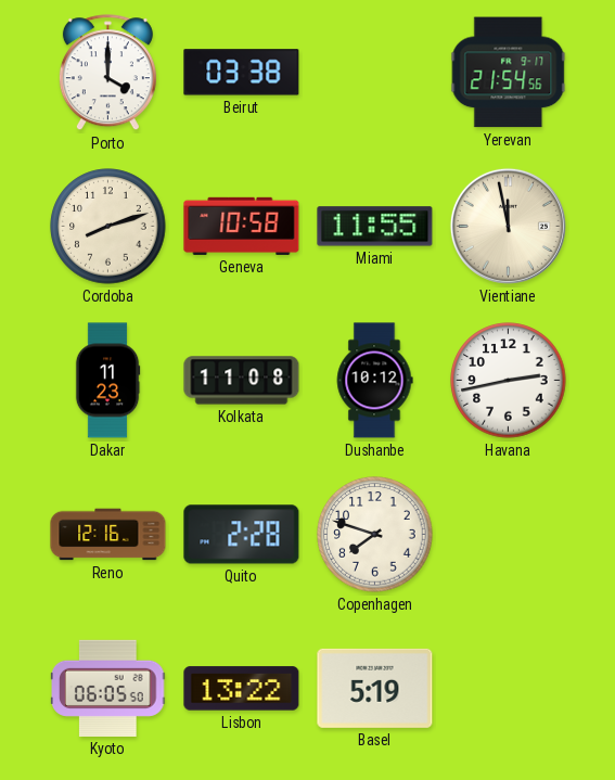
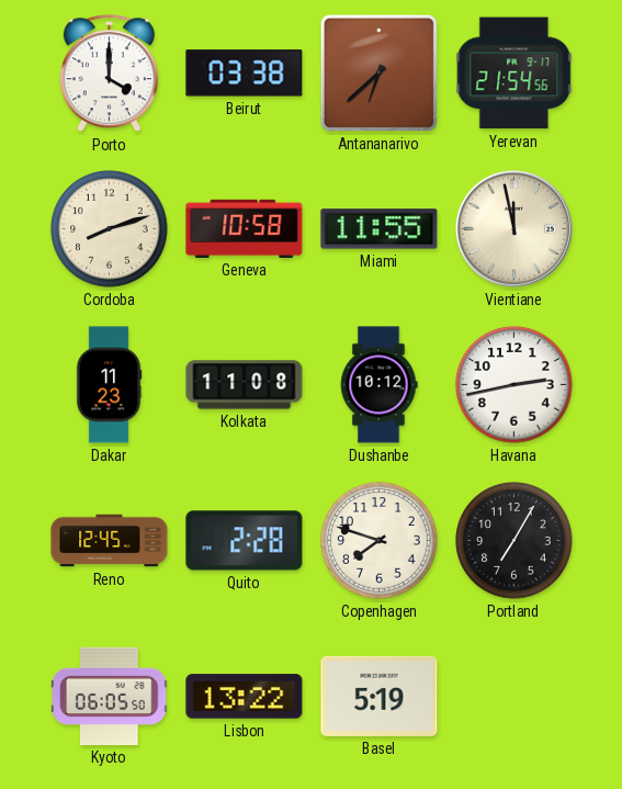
Antananarivo: none -> 6:38 (378, 72)
Reno: 12:16 -> 12:45 (110, 541)
Portland: none -> 7:05 (514, 541)
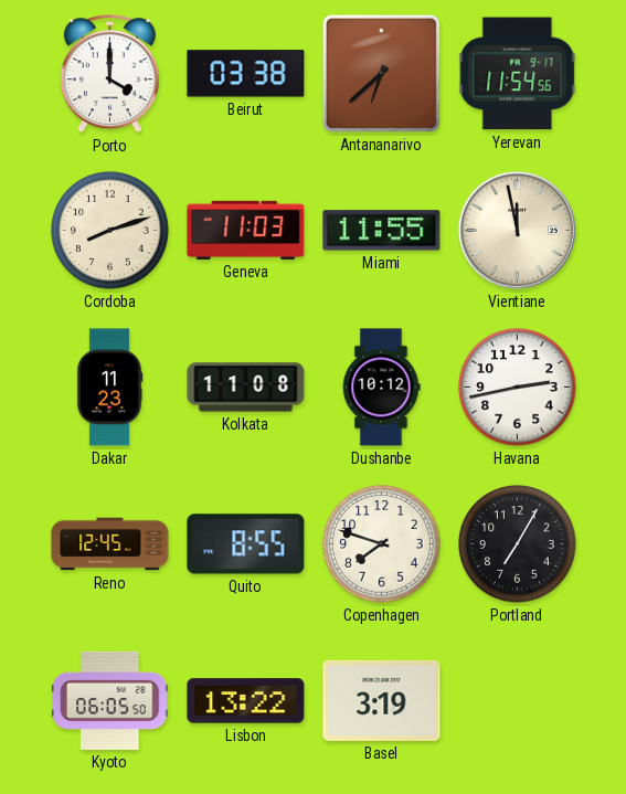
Yerevan: 21:54 -> 11:54 (518, 74)
Geneva: 10:58 -> 11:03 (246, 230)
Quito: 2:28 -> 8:55 (246, 544)
Basel: 5:19 -> 3:19 (382, 700)
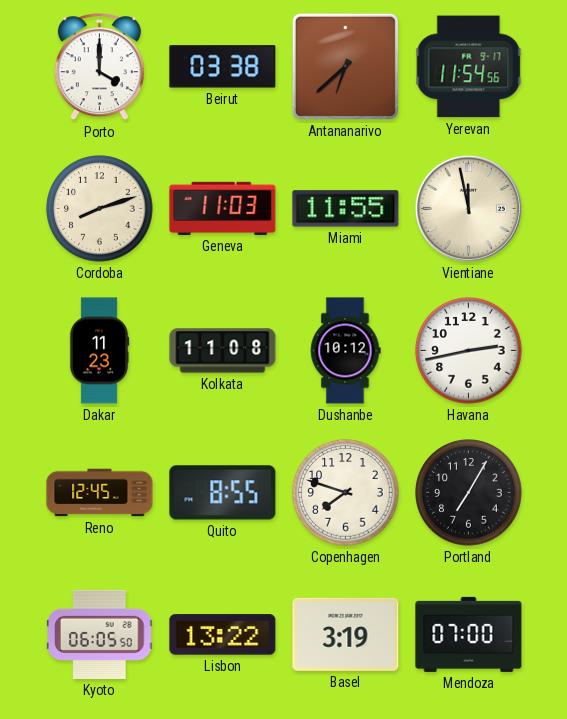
Mendoza: none -> 07:00 (469, 634)
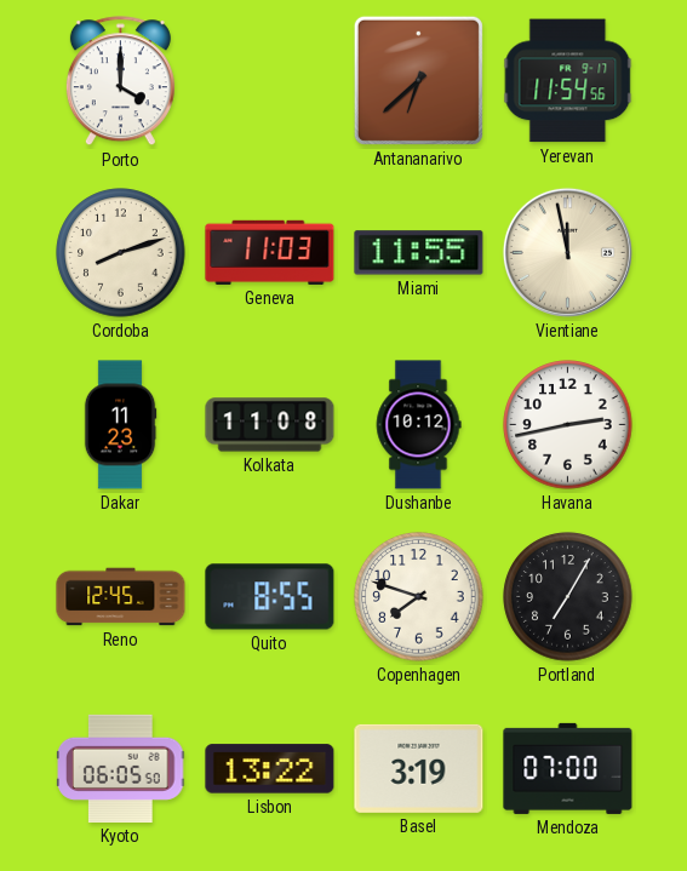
Beirut: 03:38 -> none (223, 67)
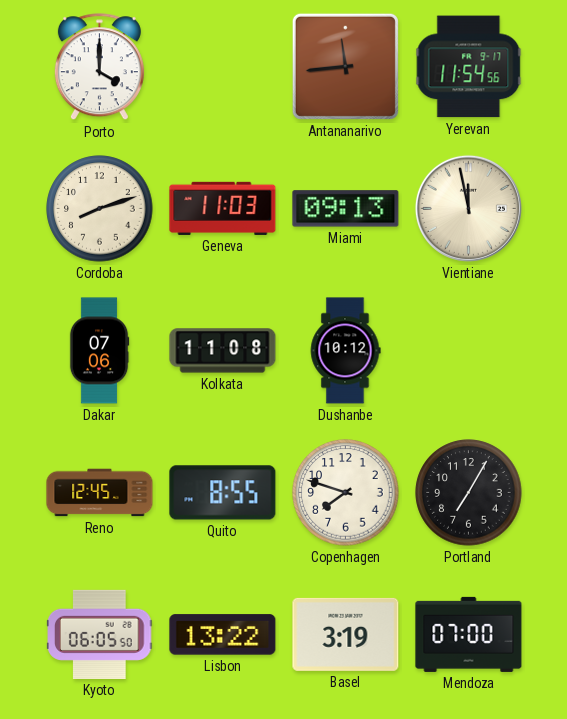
Antananarivo: 6:38 -> 11:44 (345, 66)
Miami: 11:55 -> 09:13 (346, 209)
Dakar: 11:23 -> 07:06 (99, 351)
Havana: 2:43 -> none (568, 425)
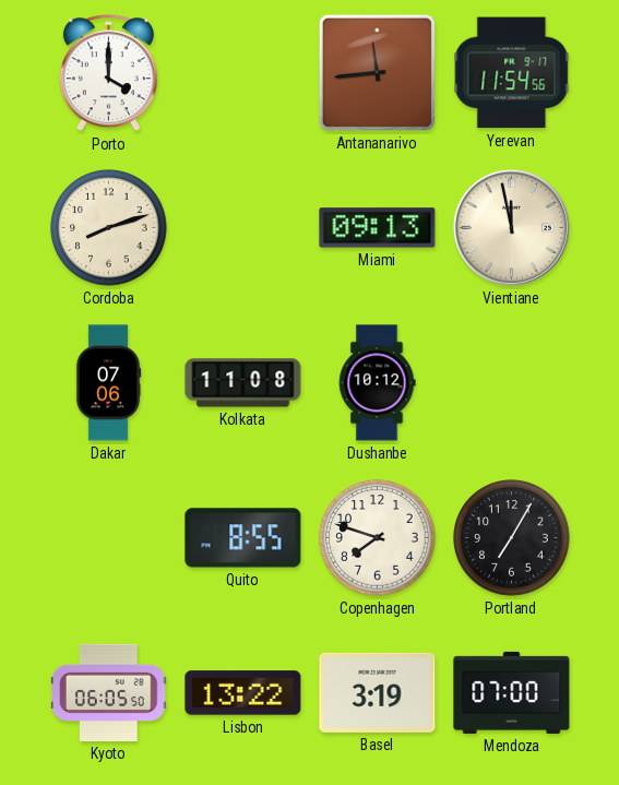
Geneva: 11:03 -> none (223, 208)
Reno: 12:45 -> none (100, 493)
